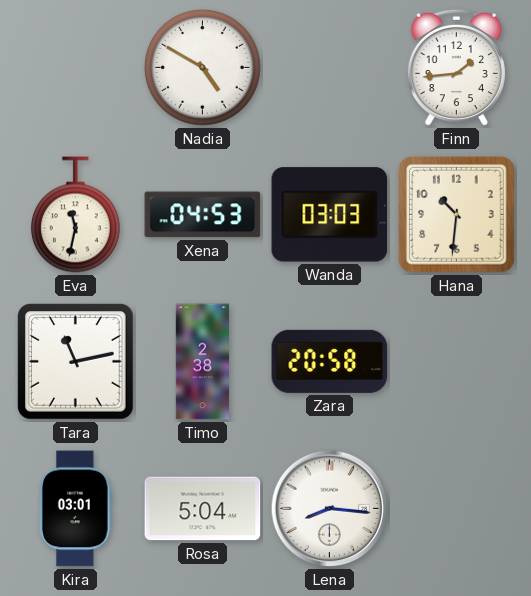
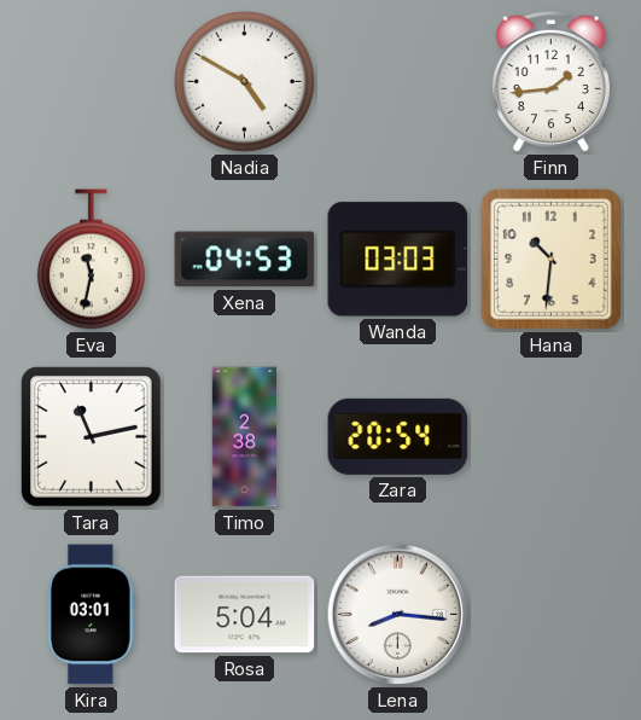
Zara: 20:58 -> 20:54 (398, 436)
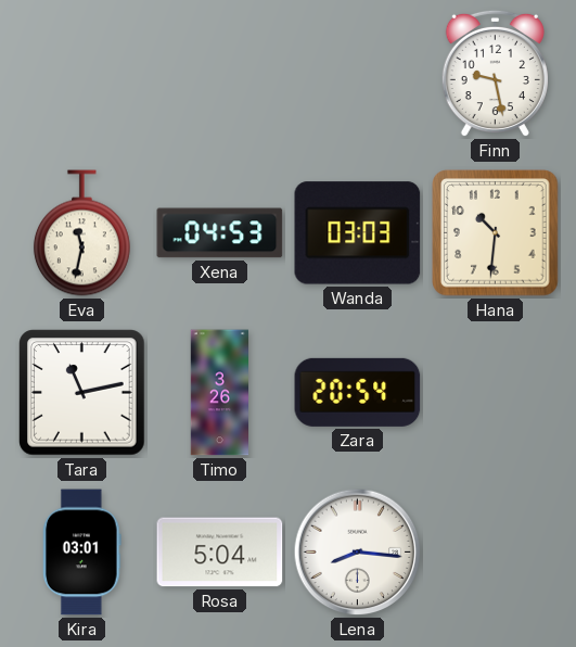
Nadia: 4:50 -> none (245, 82)
Finn: 1:44 -> 9:28 (495, 74)
Timo: 2:38 -> 3:26 (219, 393)
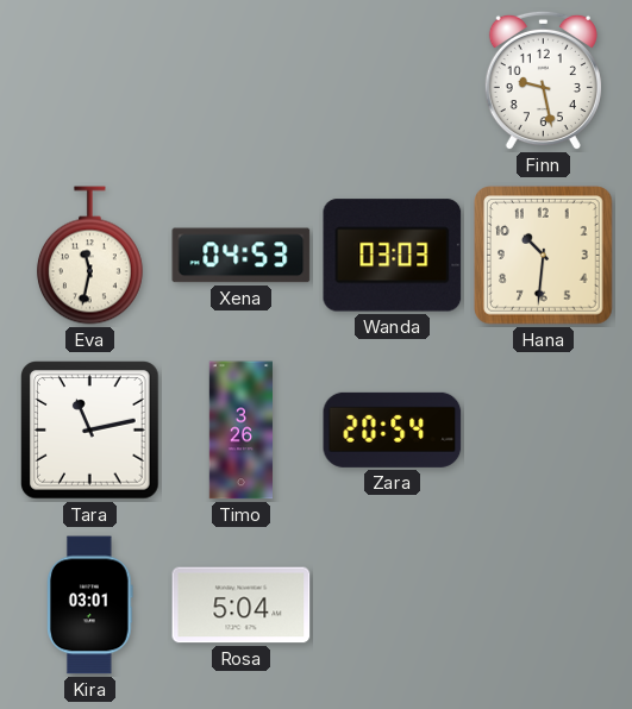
Lena: 8:16 -> none (358, 553)
